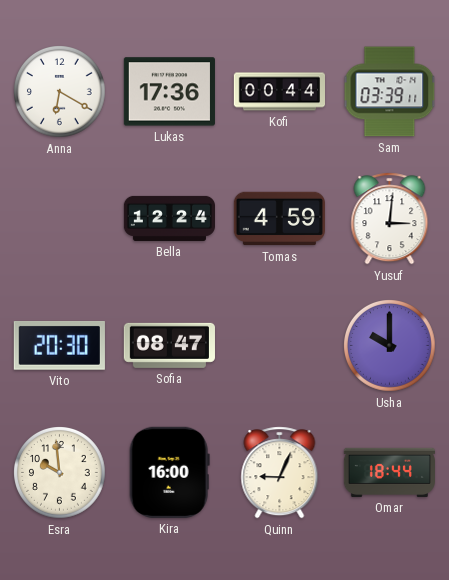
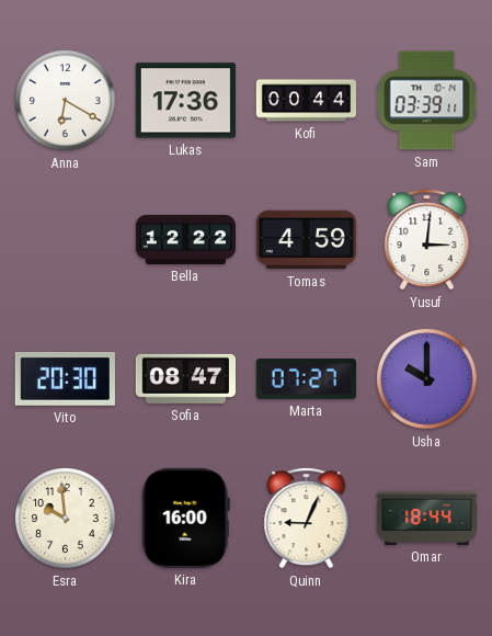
Bella: 12:24 -> 12:22 (185, 239)
Marta: none -> 07:27 (306, 379)
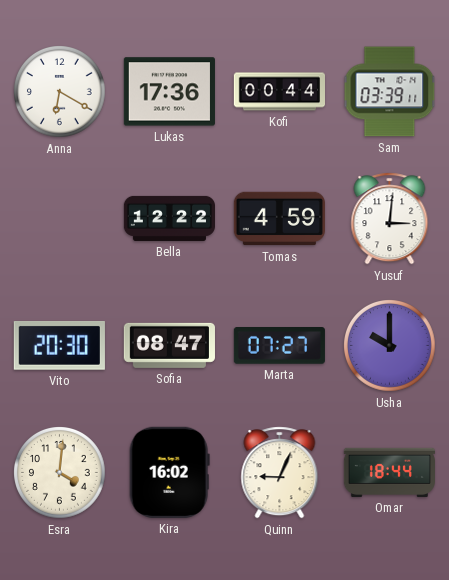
Esra: 9:59 -> 4:01 (60, 473)
Kira: 16:00 -> 16:02 (169, 472)
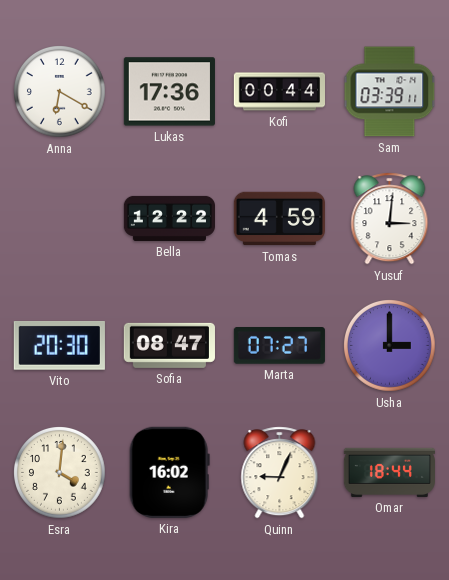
Usha: 10:00 -> 3:00 (390, 346)
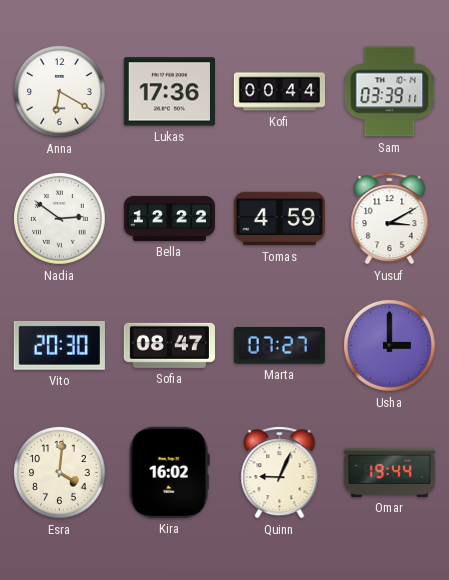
Nadia: none -> 2:51 (60, 219)
Yusuf: 3:01 -> 3:10 (390, 219)
Omar: 18:44 -> 19:44 (389, 472)
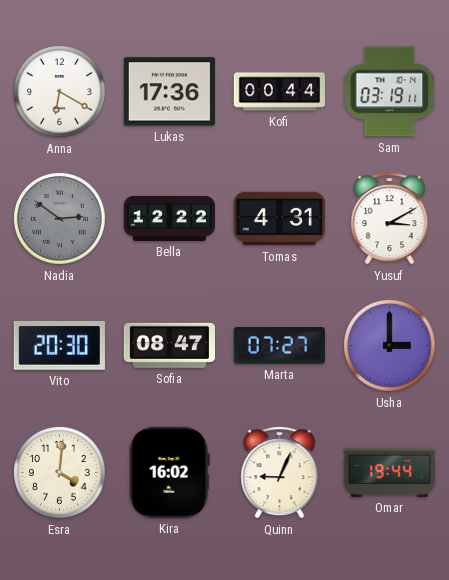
Sam: 03:39 -> 03:19 (390, 92)
Nadia dial: white -> grey (60, 219)
Tomas: 4:59 -> 4:31 (279, 219)
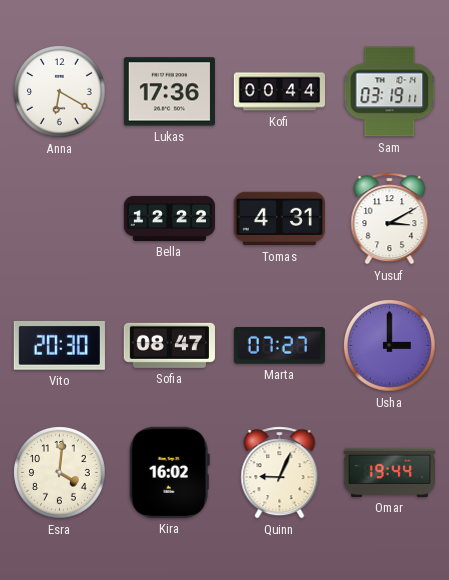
Nadia: 2:51 -> none (60, 219)
